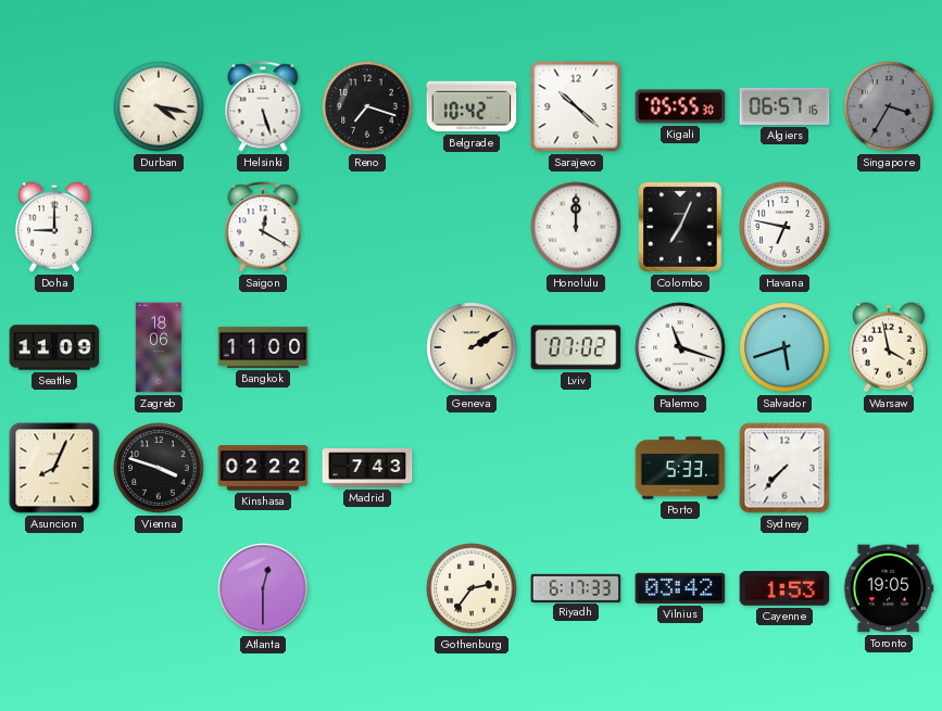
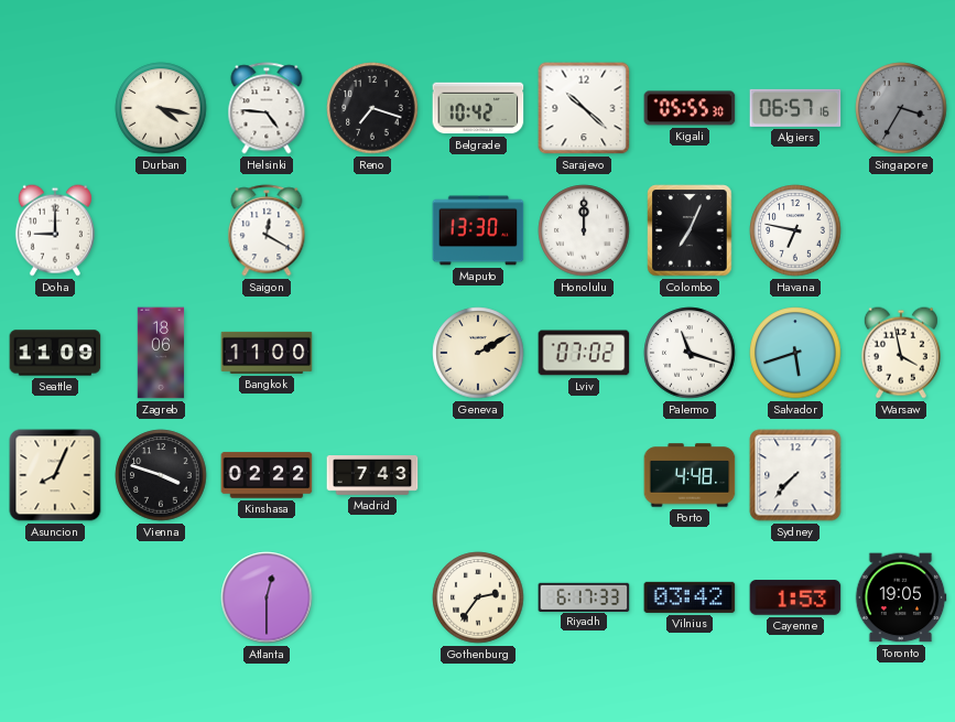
Helsinki: 5:27 -> 4:46 (267, 108)
Maputo: none -> 13:30 (478, 230)
Porto: 5:33 -> 4:48 (690, 475)
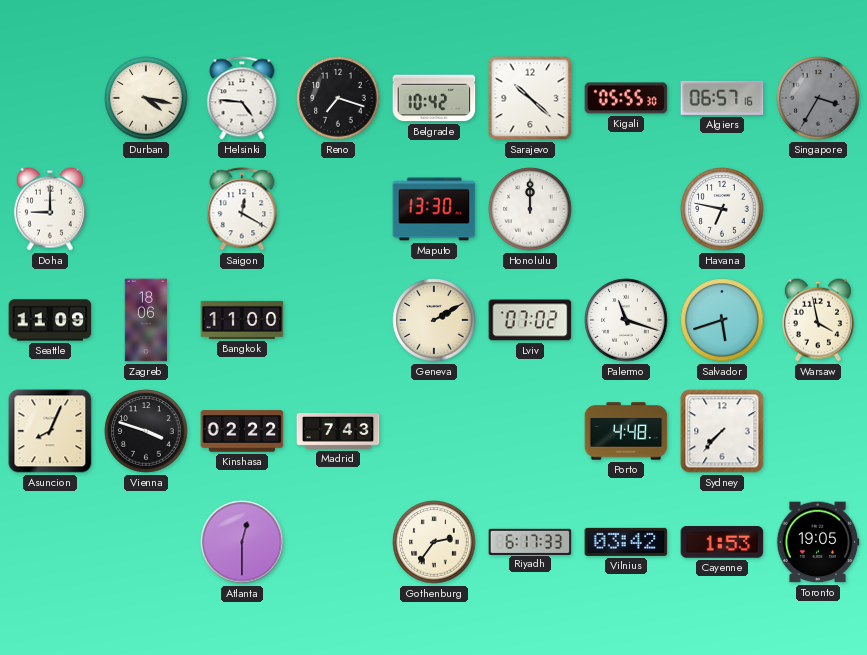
Colombo: 7:04 -> none (690, 230)
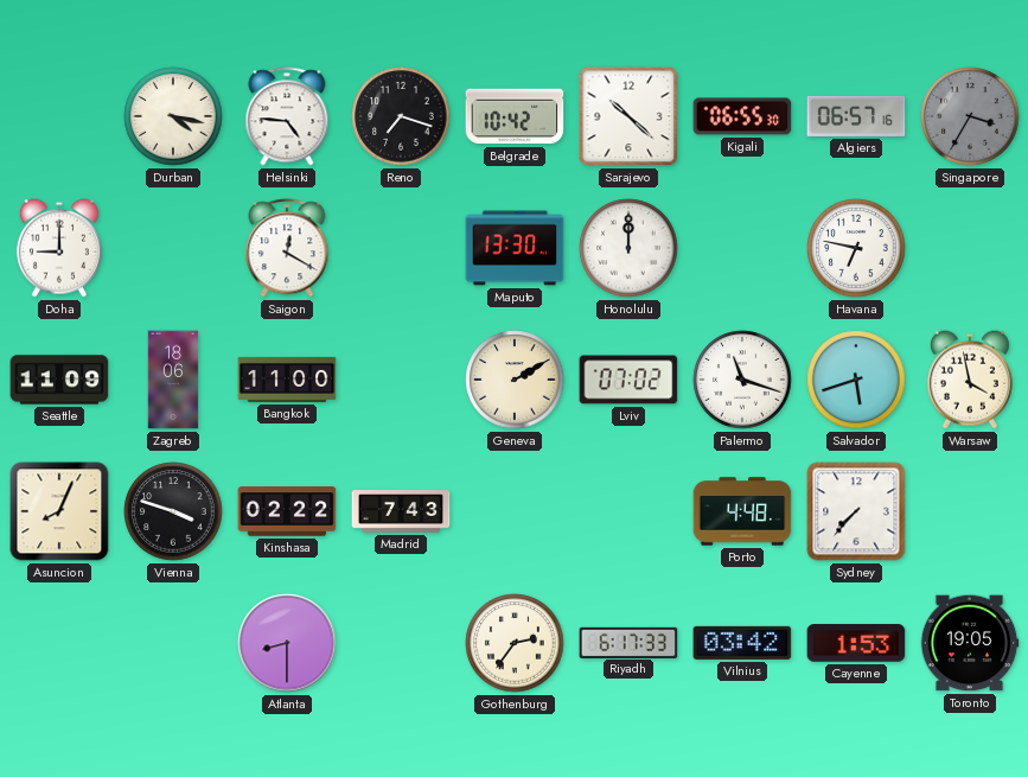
Kigali: 05:55 -> 06:55 (742, 116)
Atlanta: 12:30 -> 8:30 (287, 643)
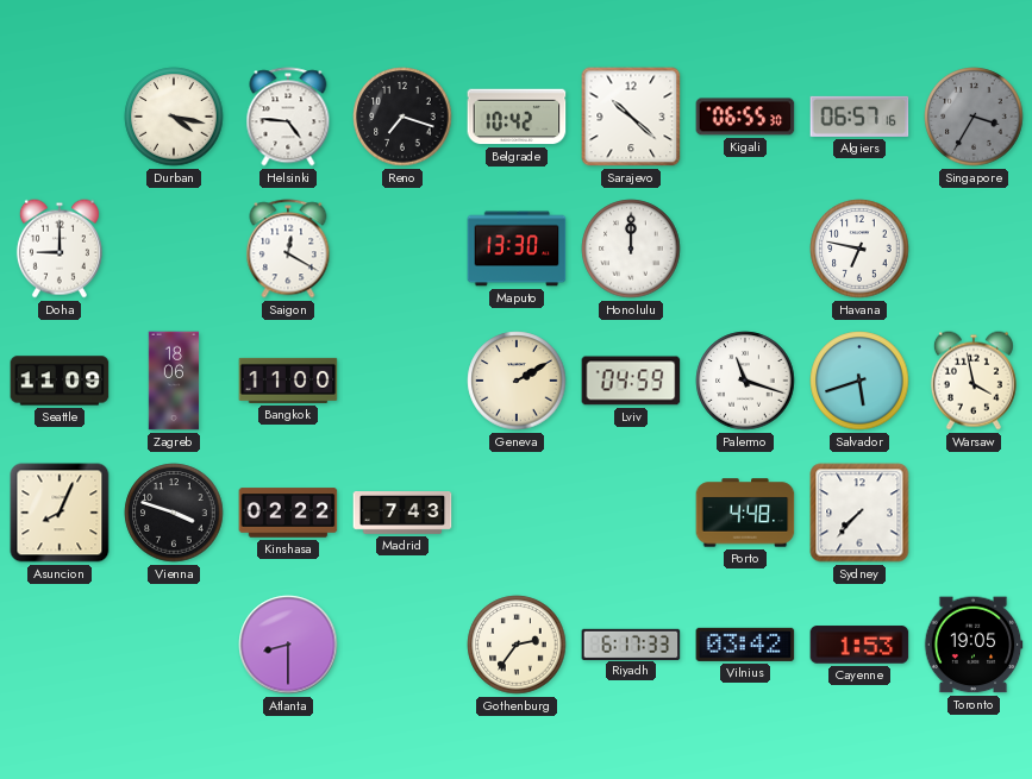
Lviv: 07:02 -> 04:59 (631, 381)
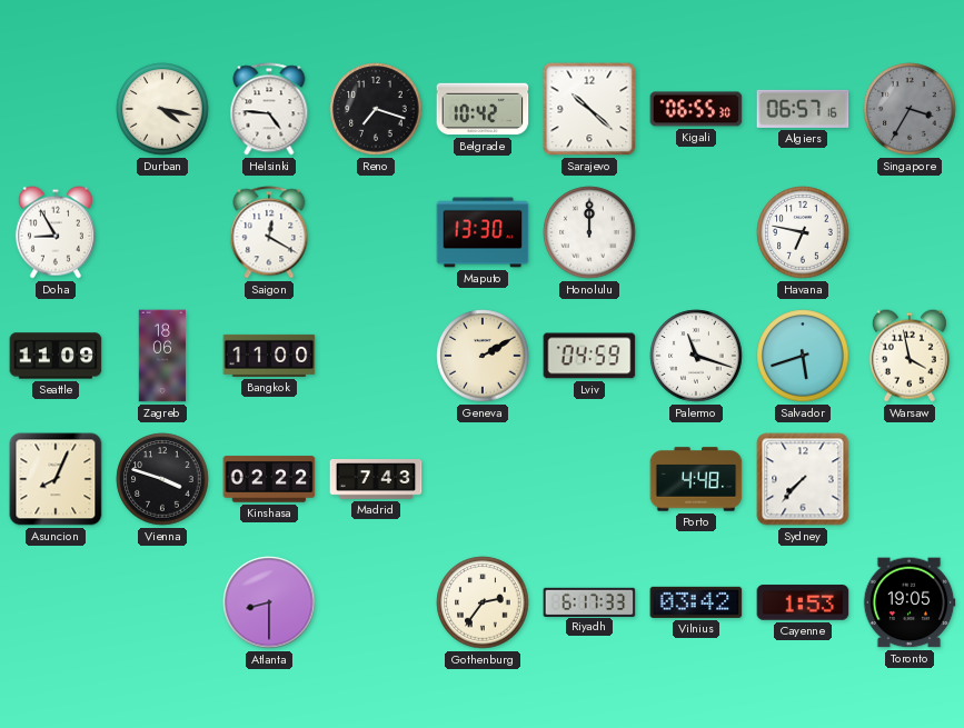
Doha: 9:00 -> 8:55 (56, 232)
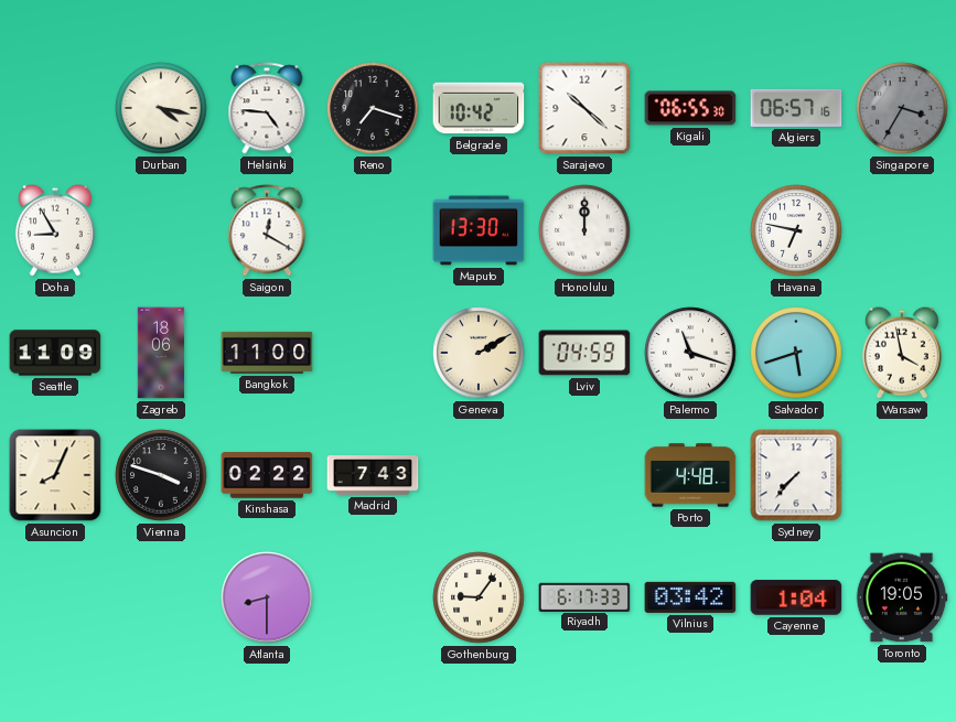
Gothenburg: 2:36 -> 9:06 (479, 597)
Cayenne: 1:53 -> 1:04 (796, 597)
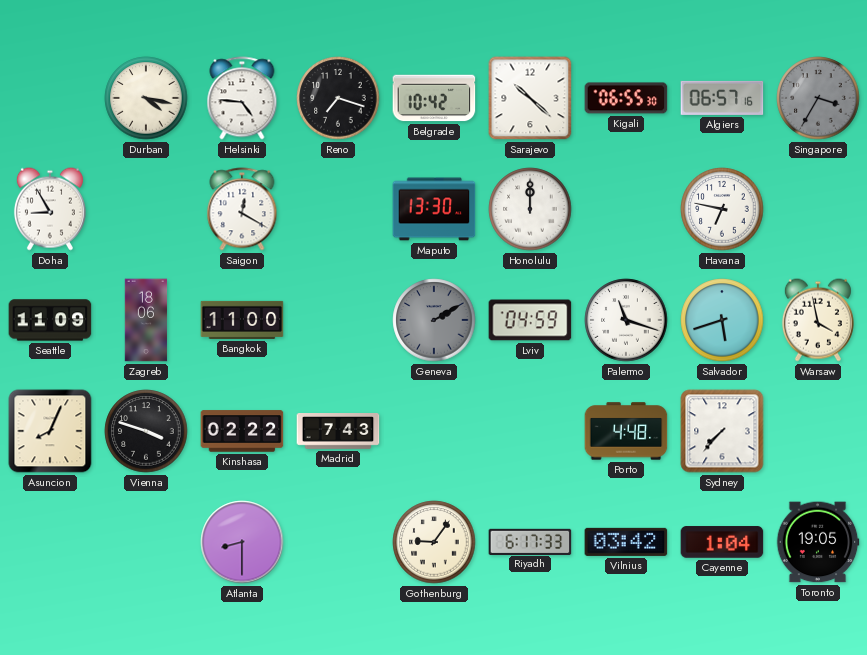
Geneva dial: cream -> grey (434, 320)
